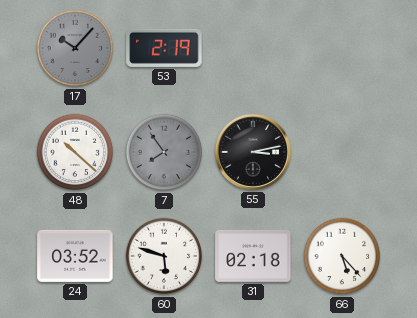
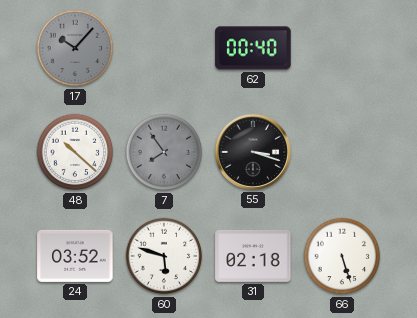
53: 2:19 -> none (164, 48)
62: none -> 00:40 (253, 48)
55: 3:13 -> 3:18 (253, 152)
66: 5:23 -> 5:27 (342, 256)
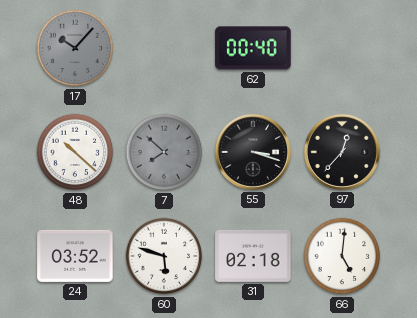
7: 7:54 -> 7:52 (164, 152)
97: none -> 12:37 (342, 152)
66: 5:27 -> 5:01 (342, 256)
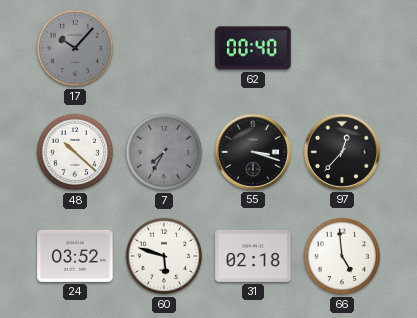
7: 7:52 -> 7:35 (164, 152)
66: 5:01 -> 4:59 (342, 256)
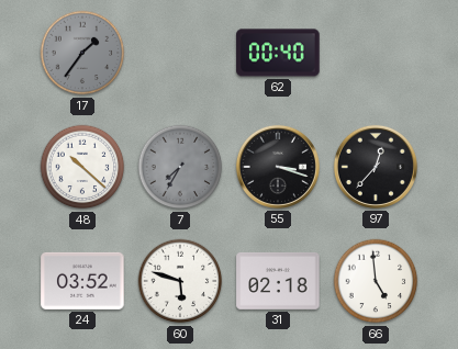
17: 10:07 -> 1:36 (82, 53)
